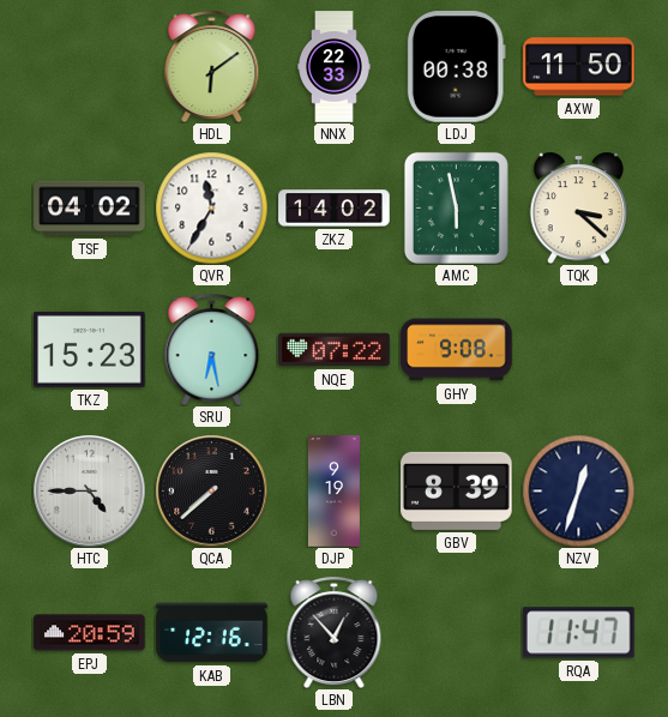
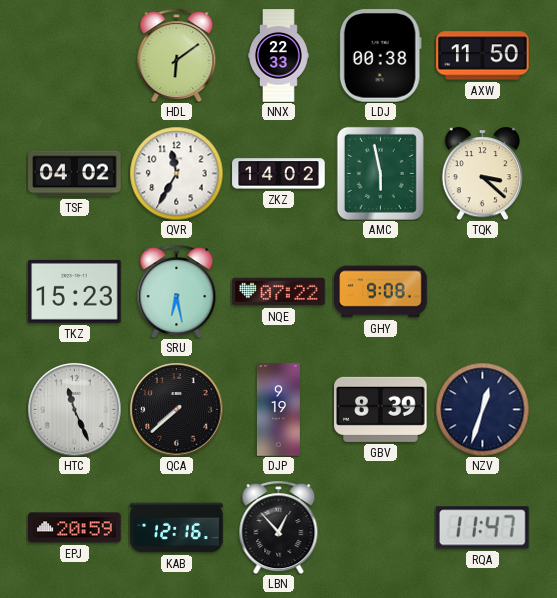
HTC: 4:45 -> 11:26 (74, 409)
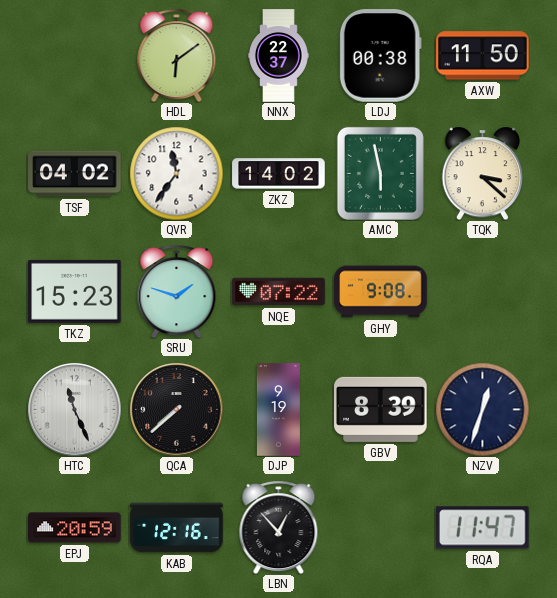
NNX: 22:33 -> 22:37 (279, 56)
QVR: 11:35 -> 11:36 (176, 173)
SRU: 6:28 -> 1:48 (177, 291)
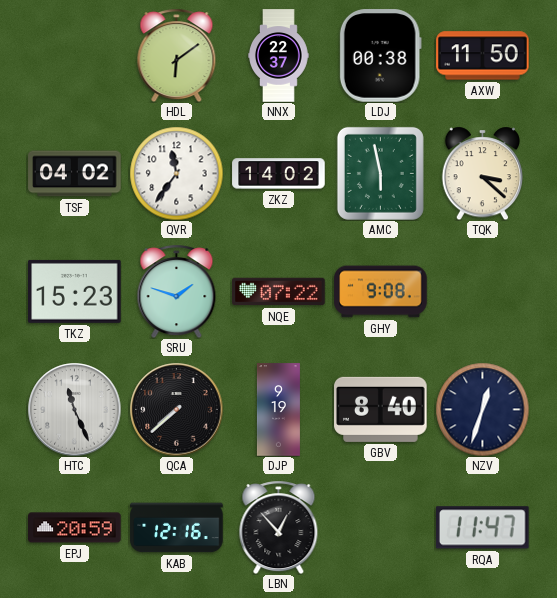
GBV: 8:39 -> 8:40 (381, 409)
